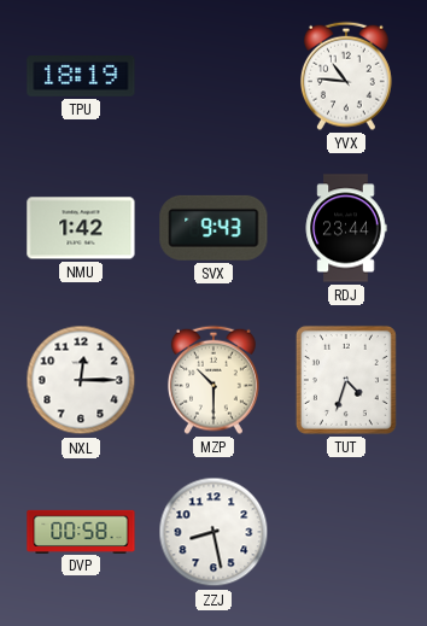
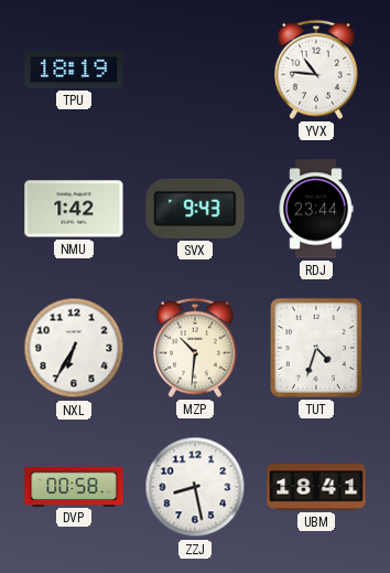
NXL: 12:15 -> 6:35 (74, 348)
MZP: 10:30 -> 10:31 (196, 348)
UBM: none -> 18:41 (316, 487)
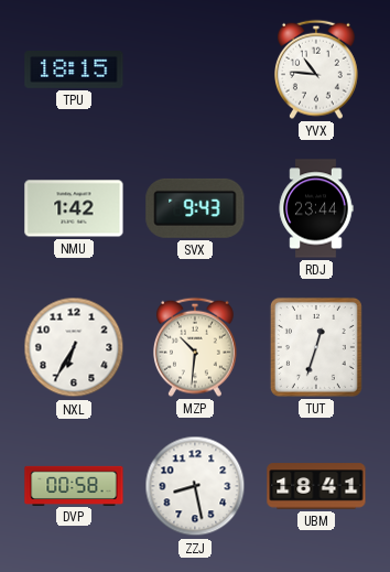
TPU: 18:19 -> 18:15 (74, 71)
TUT: 4:33 -> 12:33 (316, 347)
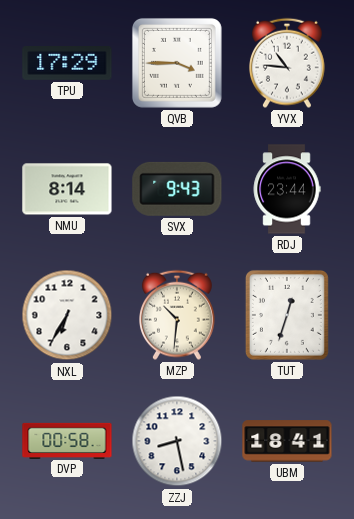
TPU: 18:15 -> 17:29 (67, 64)
QVB: none -> 3:45 (177, 63)
NMU: 1:42 -> 8:14 (67, 189)
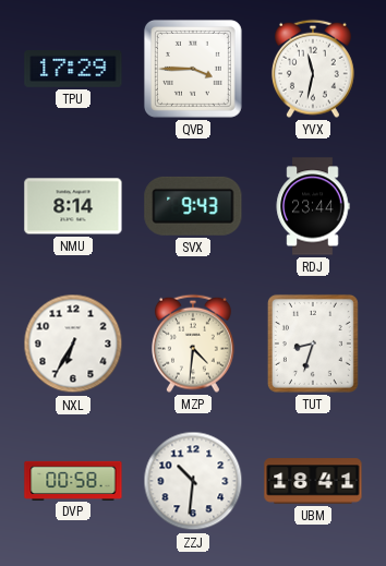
YVX: 10:46 -> 11:32 (314, 69)
MZP: 10:31 -> 4:31 (194, 344)
TUT: 12:33 -> 8:33 (313, 344)
ZZJ: 8:28 -> 10:31 (193, 481)
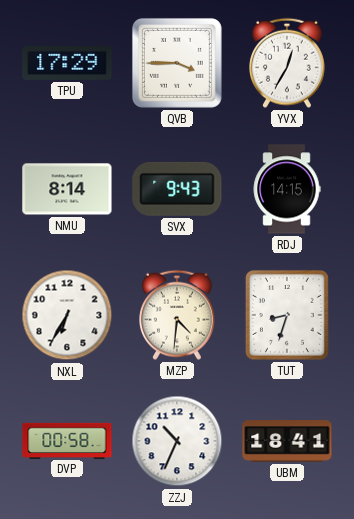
YVX: 11:32 -> 12:35 (288, 63)
RDJ: 23:44 -> 14:15 (287, 189)
ZZJ: 10:31 -> 10:34 (177, 441)
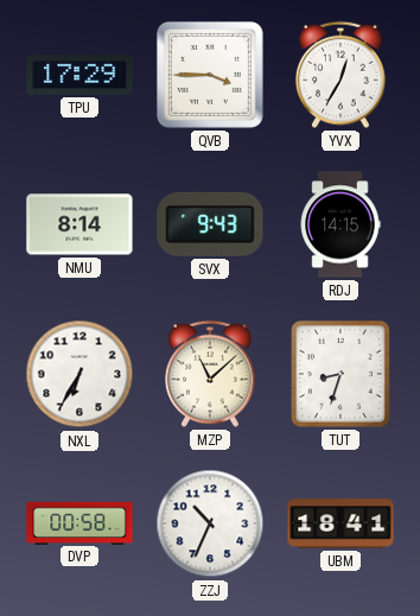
MZP: 4:31 -> 11:08 (211, 374)
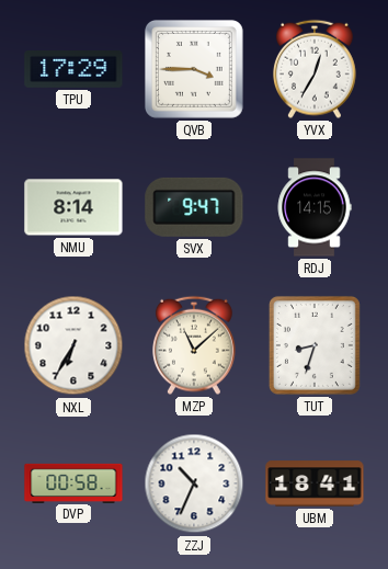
SVX: 9:43 -> 9:47 (194, 207)
